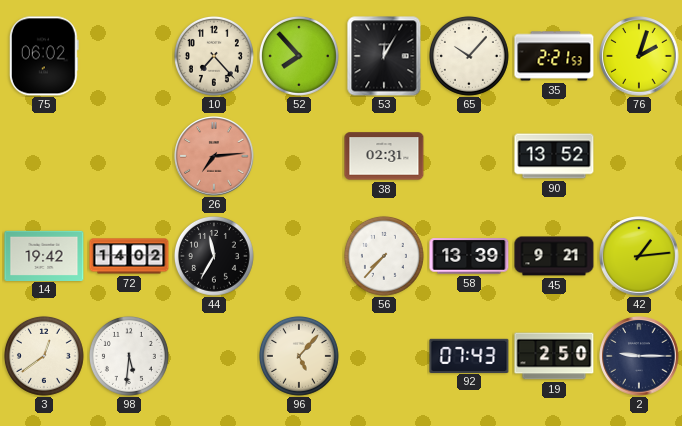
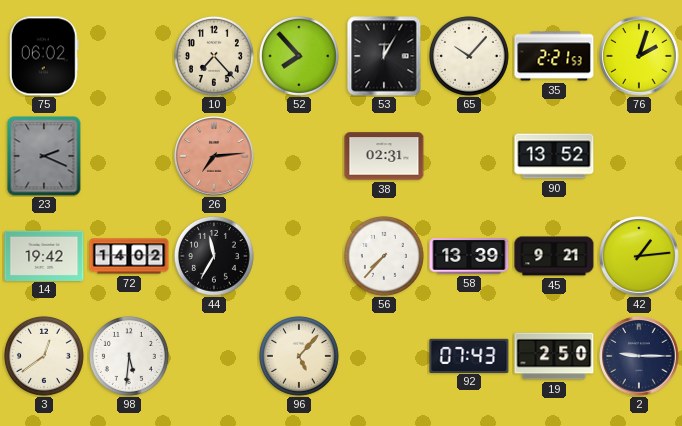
23: none -> 2:19 (44, 156)
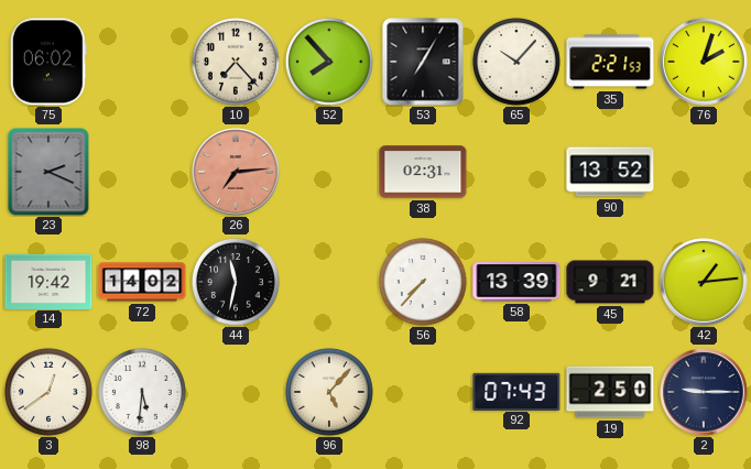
53: 12:05 -> 7:05 (423, 62)
44: 11:35 -> 11:32 (236, 282)
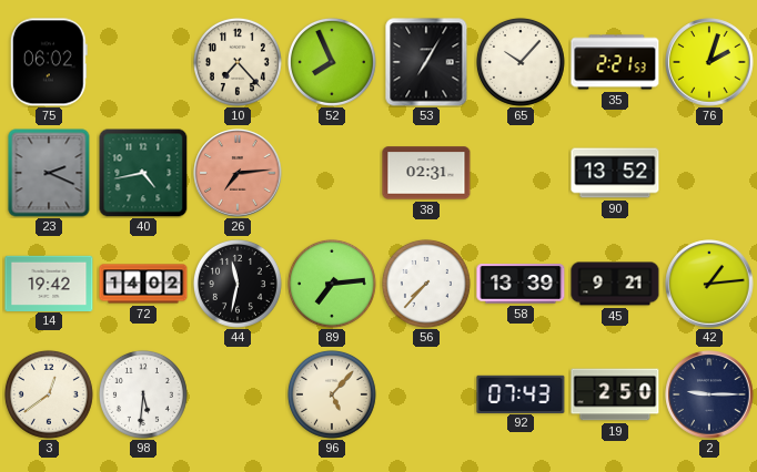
52: 7:53 -> 7:56 (332, 62)
40: none -> 4:43 (143, 173)
89: none -> 7:14 (332, 284)
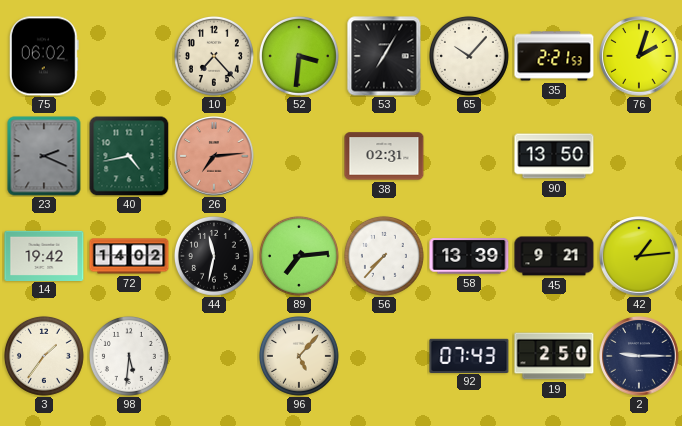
52: 7:56 -> 3:31 (299, 56)
90: 13:52 -> 13:50 (554, 156)
3: 12:39 -> 1:36 (44, 356)
